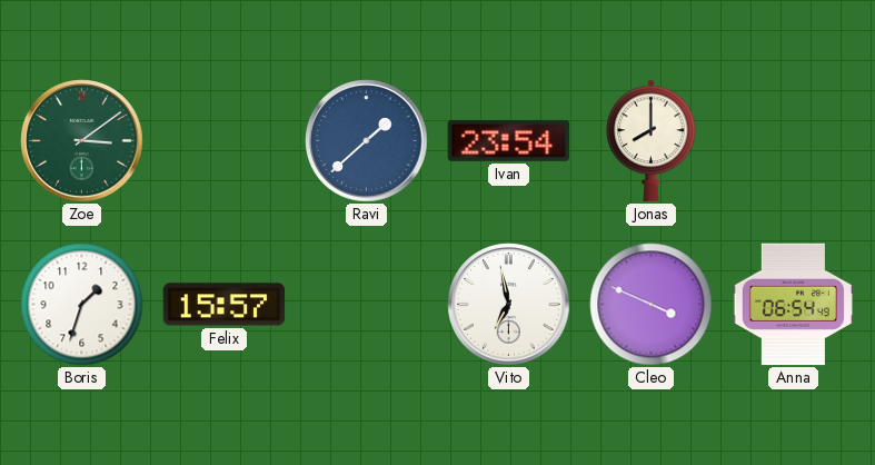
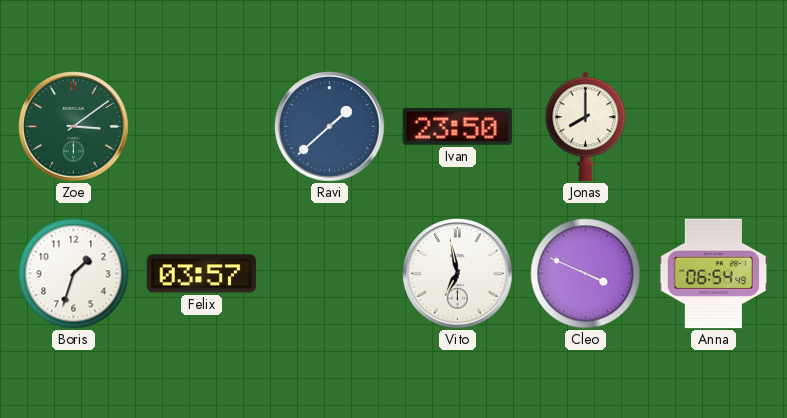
Ivan: 23:54 -> 23:50 (458, 126)
Felix: 15:57 -> 03:57 (202, 274)
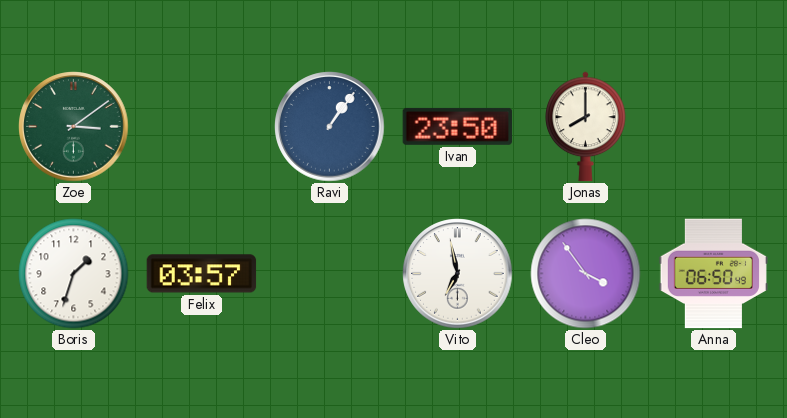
Ravi: 1:38 -> 1:06 (330, 127)
Cleo: 3:49 -> 3:54 (586, 274)
Anna: 06:54 -> 06:50 (713, 274)
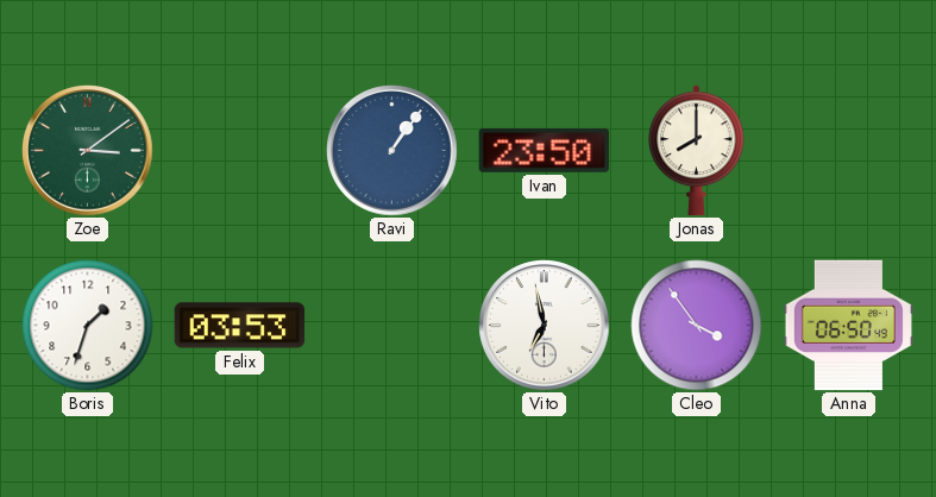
Felix: 03:57 -> 03:53 (240, 326)
